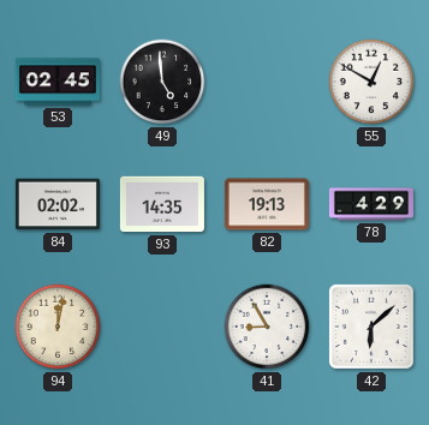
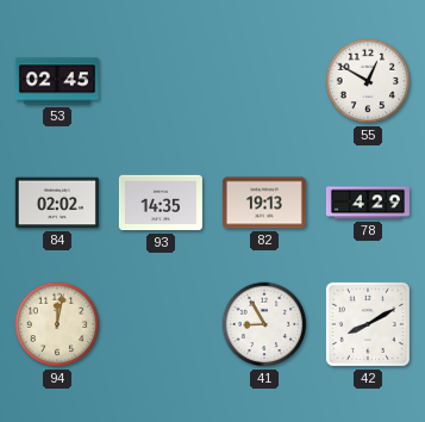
49: 4:59 -> none (162, 82)
42: 6:08 -> 8:10 (368, 324)
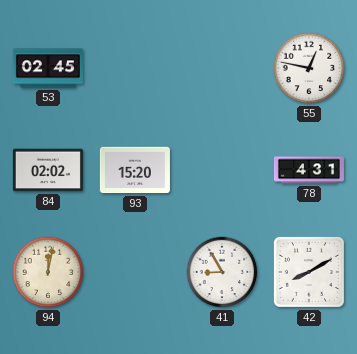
55: 12:50 -> 12:47 (309, 68)
93: 14:35 -> 15:20 (135, 170)
82: 19:13 -> none (264, 203)
78: 4:29 -> 4:31 (309, 170)
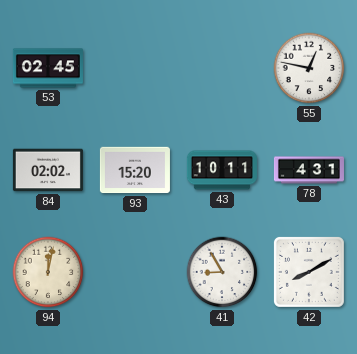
43: none -> 10:11 (222, 170)
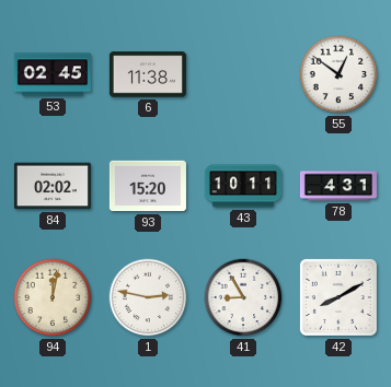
6: none -> 11:38 (148, 74)
55: 12:47 -> 12:51 (338, 74)
1: none -> 2:47 (148, 297)
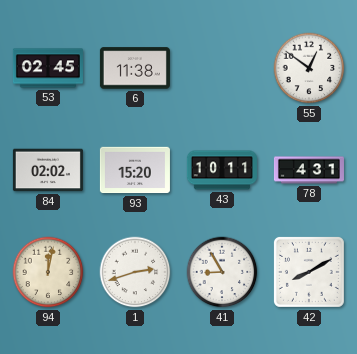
1: 2:47 -> 2:42 (135, 272)
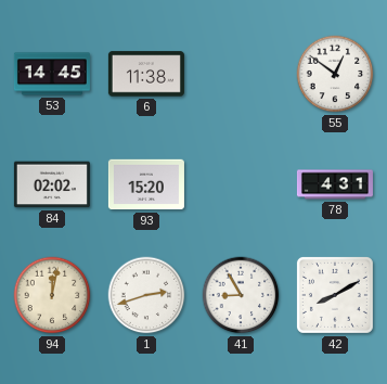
53: 02:45 -> 14:45 (52, 74)
43: 10:11 -> none (222, 170)
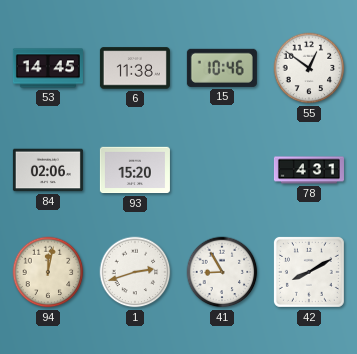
15: none -> 10:46 (222, 68)
84: 02:02 -> 02:06 (48, 170)
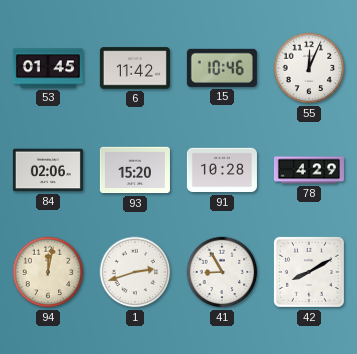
53: 14:45 -> 01:45 (48, 68)
6: 11:38 -> 11:42 (135, 68)
55: 12:51 -> 12:04 (309, 68)
91: none -> 10:28 (222, 170)
78: 4:31 -> 4:29 (309, 170)
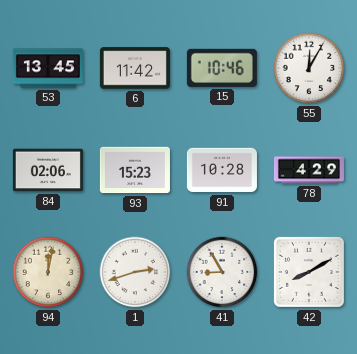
53: 01:45 -> 13:45 (48, 68)
55: 12:04 -> 12:05 (309, 68)
93: 15:20 -> 15:23 (135, 170)
